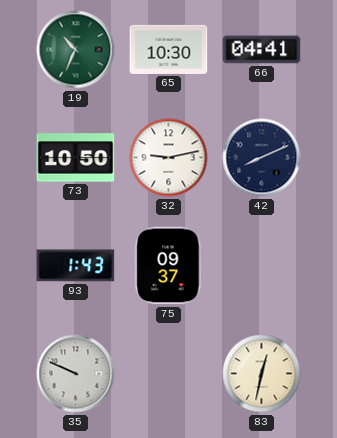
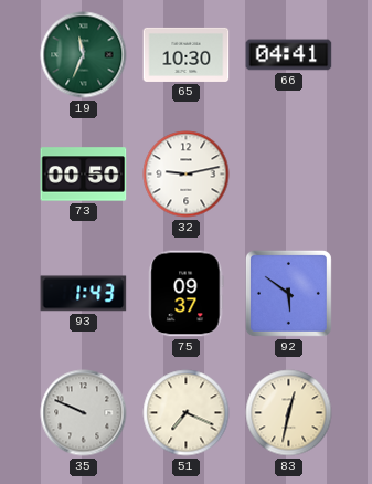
19: 10:34 -> 11:34 (84, 55)
73: 10:50 -> 00:50 (84, 175)
42: 8:11 -> none (262, 158)
92: none -> 5:51 (288, 293)
51: none -> 7:19 (187, 413)
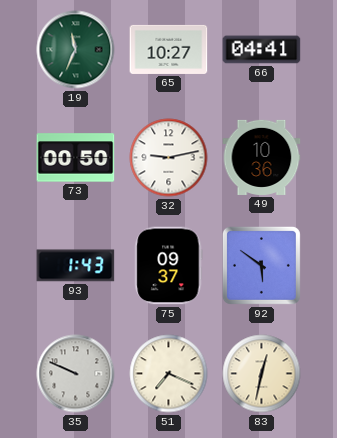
65: 10:30 -> 10:27 (169, 49)
49: none -> 10:36 (262, 157)
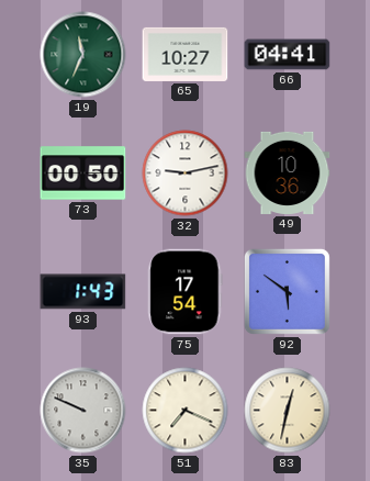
75: 09:37 -> 17:54 (186, 292)
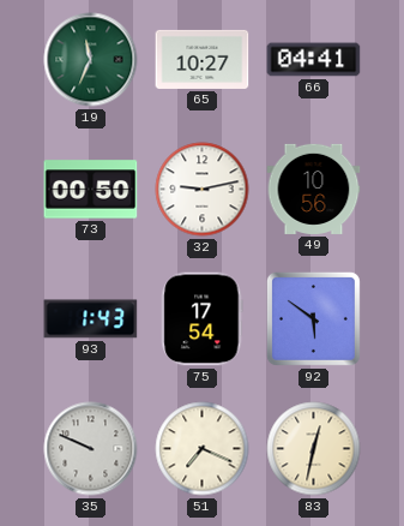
49: 10:36 -> 10:56 (314, 189)
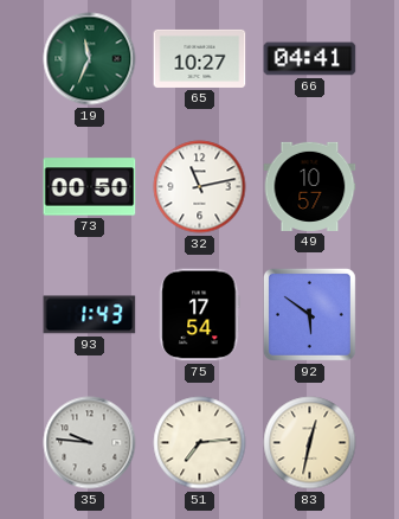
32: 9:13 -> 11:13 (200, 187)
49: 10:56 -> 10:57 (310, 186)
35: 9:49 -> 9:46 (90, 443)
51: 7:19 -> 7:14 (200, 443)
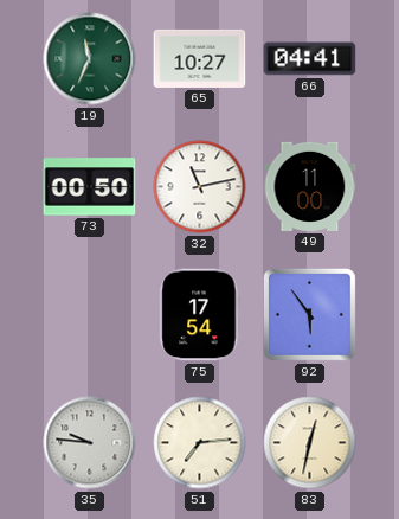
49: 10:57 -> 11:00 (310, 186)
93: 1:43 -> none (90, 315)
92: 5:51 -> 5:54 (309, 314)
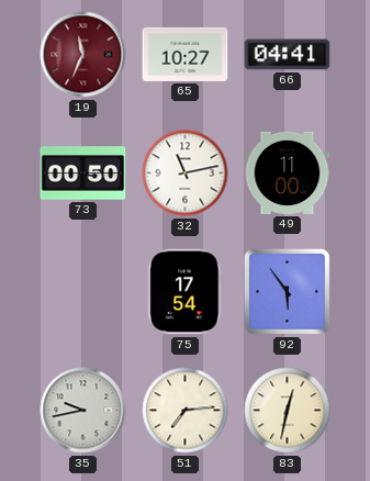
19 dial: green -> burgundy (83, 55)
35: 9:46 -> 9:43 (83, 411)
